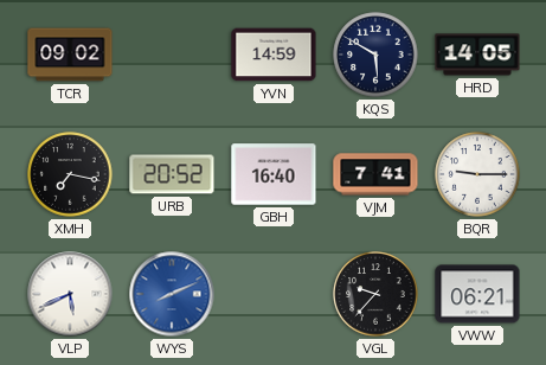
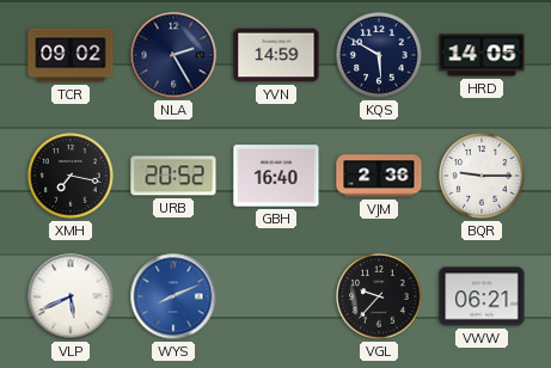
NLA: none -> 2:25 (173, 55)
VJM: 7:41 -> 2:36 (379, 176)
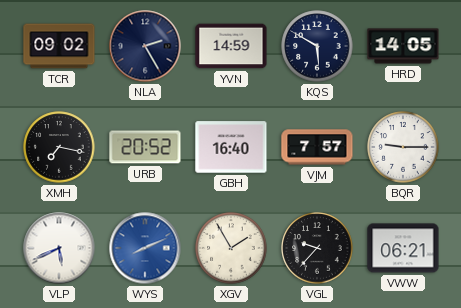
VJM: 2:36 -> 7:57 (317, 147)
XGV: none -> 1:55 (231, 248)
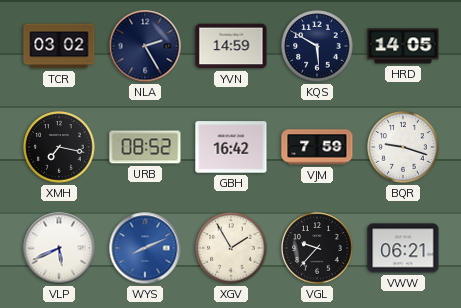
TCR: 09:02 -> 03:02 (59, 46)
URB: 20:52 -> 08:52 (145, 147)
GBH: 16:40 -> 16:42 (231, 147)
VJM: 7:57 -> 7:59 (317, 147)
BQR: 9:15 -> 9:18 (403, 147)
